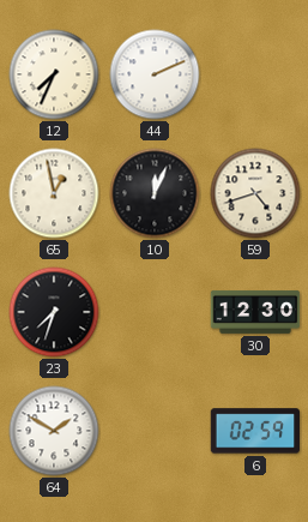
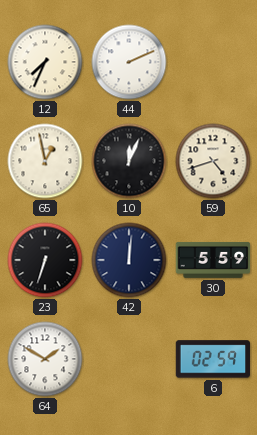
23: 7:33 -> 6:33 (45, 260)
42: none -> 12:01 (129, 260)
30: 12:30 -> 5:59 (213, 260)
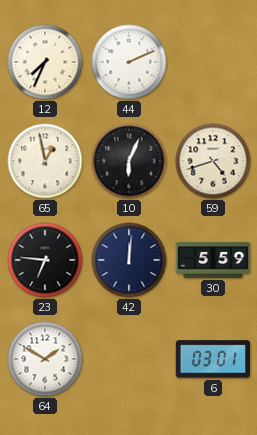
10: 12:04 -> 6:04 (129, 161)
23: 6:33 -> 6:46 (45, 260)
6: 02:59 -> 03:01 (213, 359)
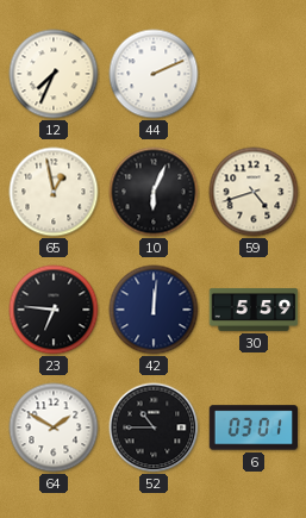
52: none -> 10:45 (154, 427)
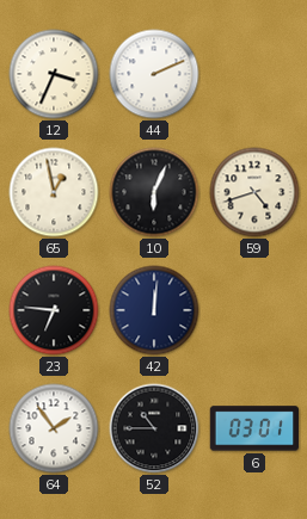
12: 7:34 -> 3:34 (54, 74)
30: 5:59 -> none (254, 310)
64: 1:50 -> 1:54 (54, 428)
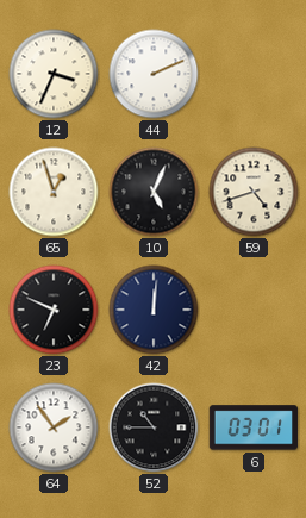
65: 12:58 -> 12:57 (54, 192)
10: 6:04 -> 5:04 (154, 192)
23: 6:46 -> 6:49 (54, 310)
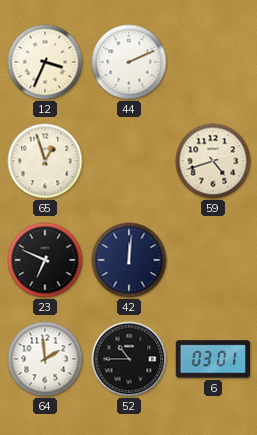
10: 5:04 -> none (154, 192)
64: 1:54 -> 1:59 (45, 359)
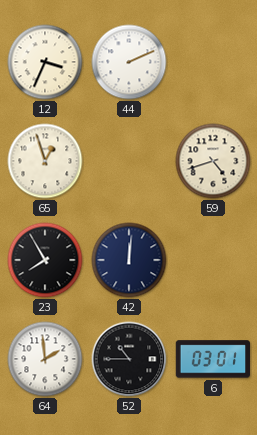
23: 6:49 -> 7:55 (45, 260)
